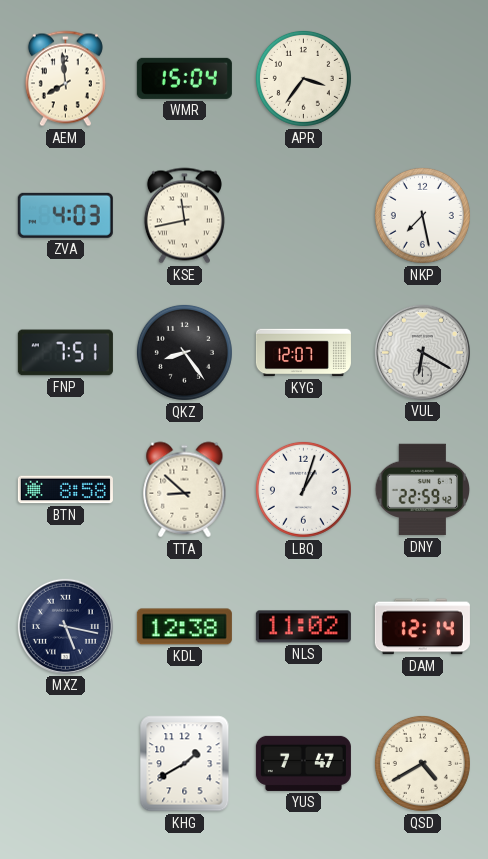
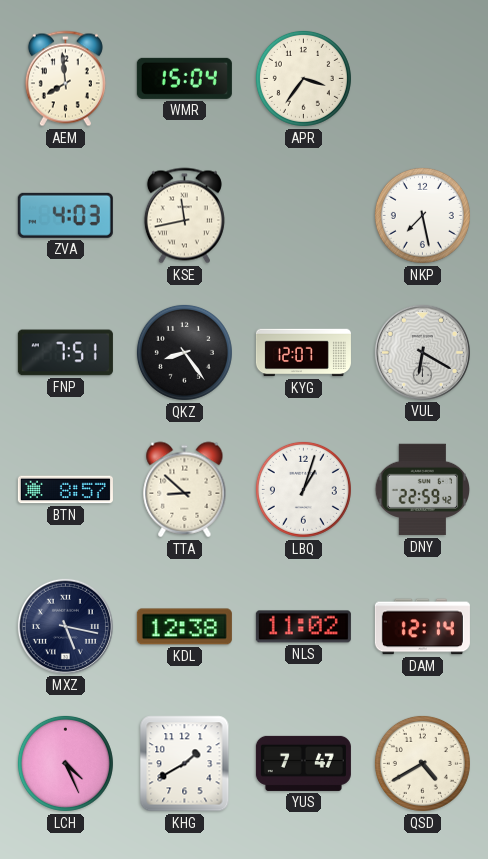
BTN: 8:58 -> 8:57 (65, 490)
LCH: none -> 4:26 (65, 763)
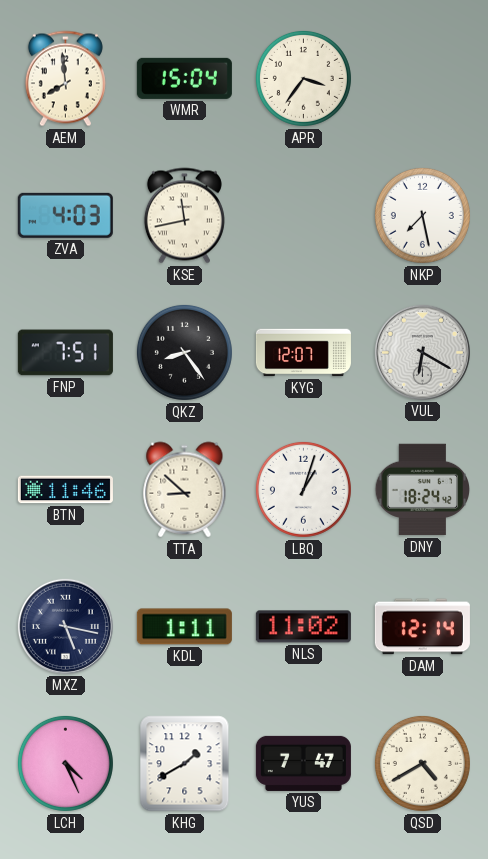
BTN: 8:57 -> 11:46 (65, 490)
DNY: 22:59 -> 18:24 (423, 490)
KDL: 12:38 -> 1:11 (184, 627)
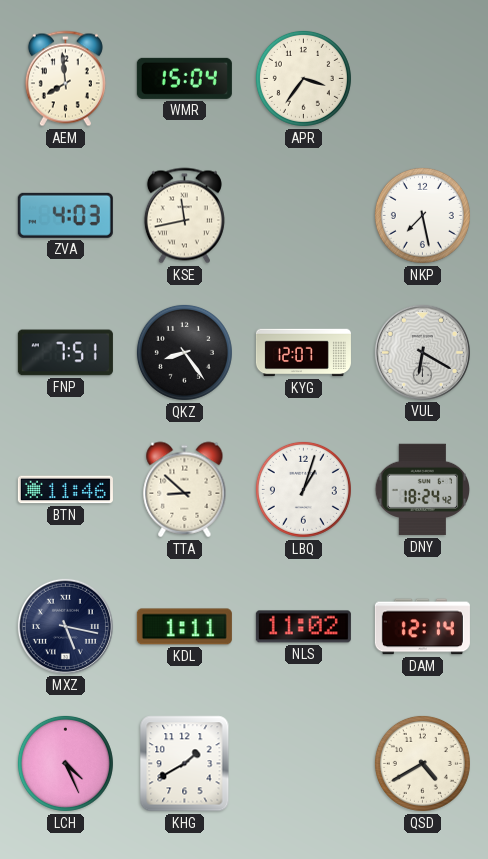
YUS: 7:47 -> none (303, 763)
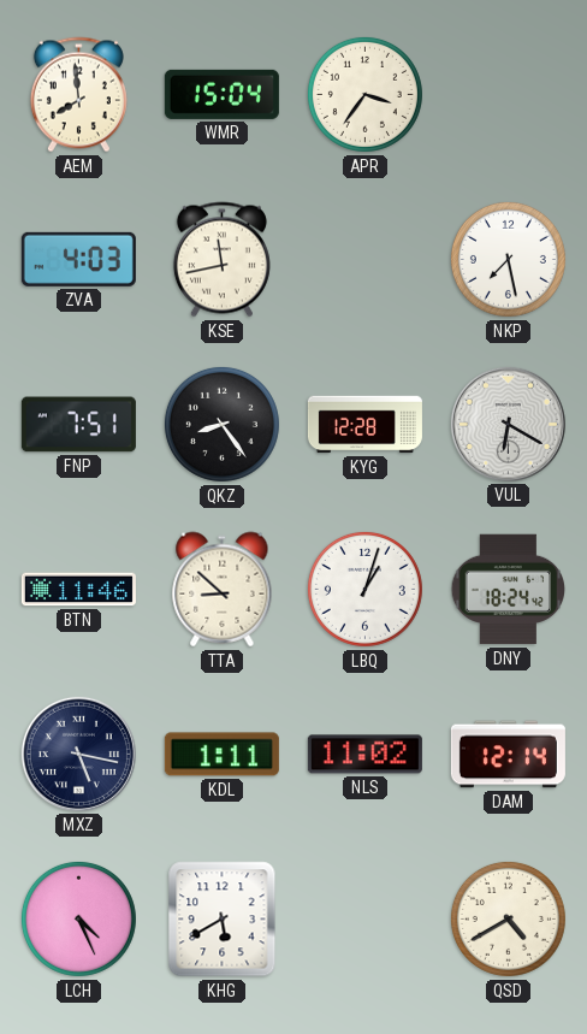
KYG: 12:07 -> 12:28 (364, 425)
KHG: 1:40 -> 5:40 (223, 920)
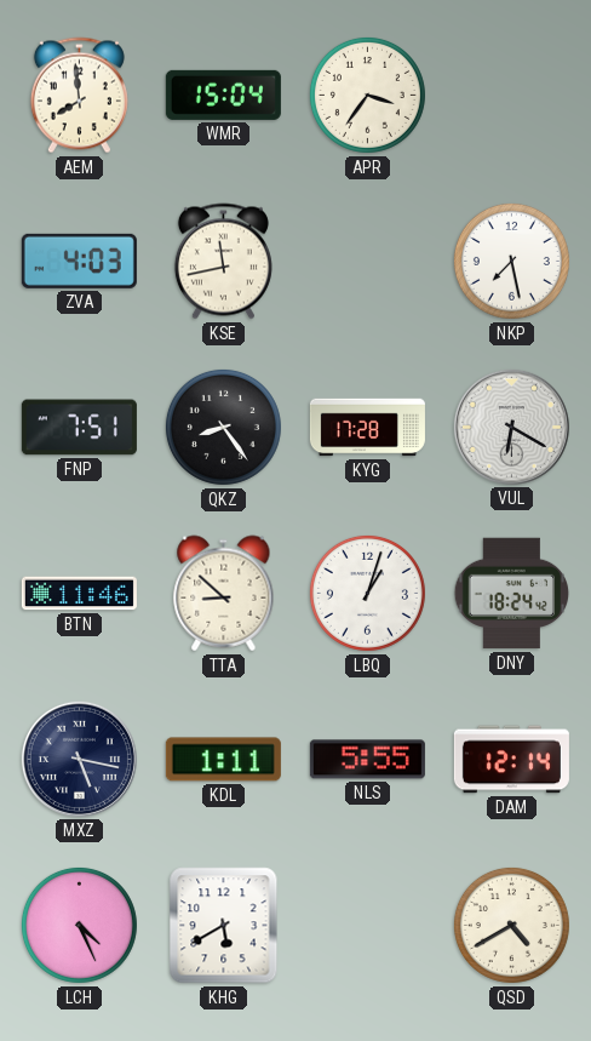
KYG: 12:28 -> 17:28 (367, 428)
NLS: 11:02 -> 5:55 (367, 760)
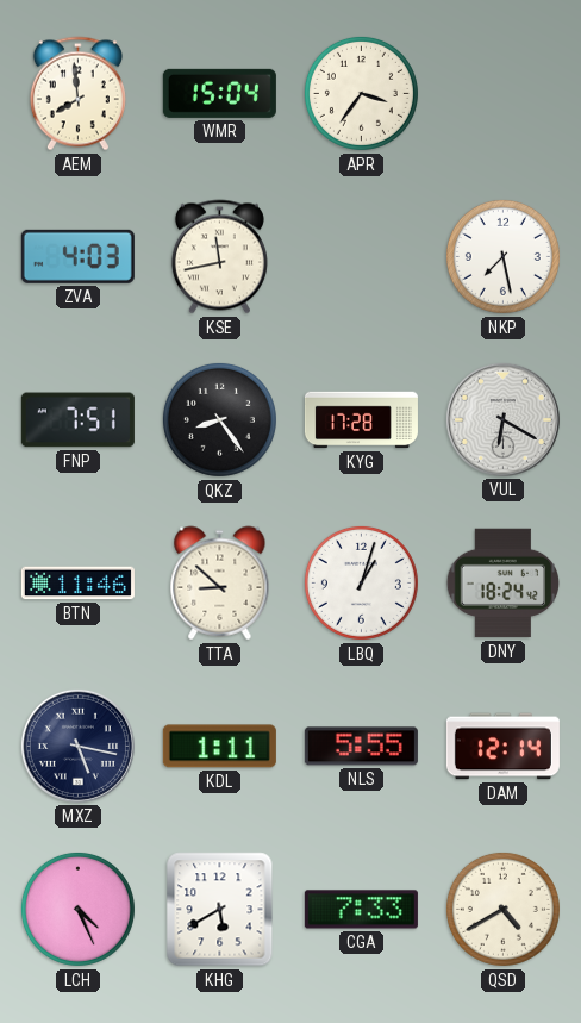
CGA: none -> 7:33 (361, 910)
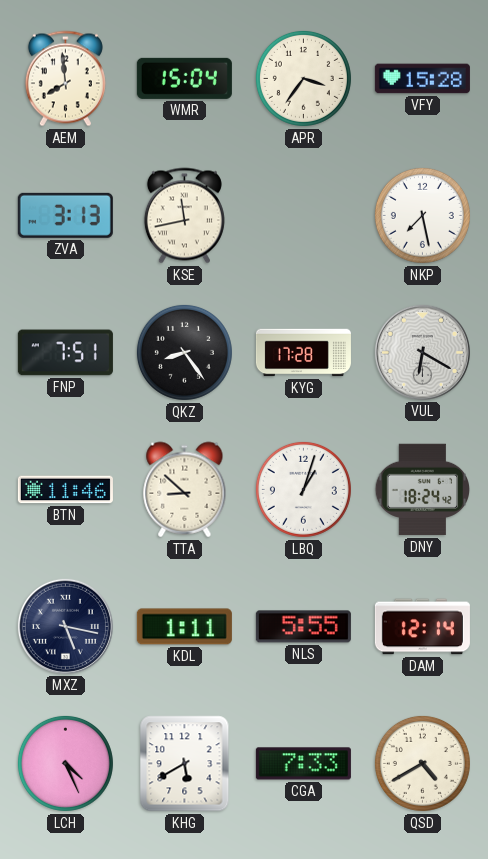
VFY: none -> 15:28 (422, 79)
ZVA: 4:03 -> 3:13 (65, 215)
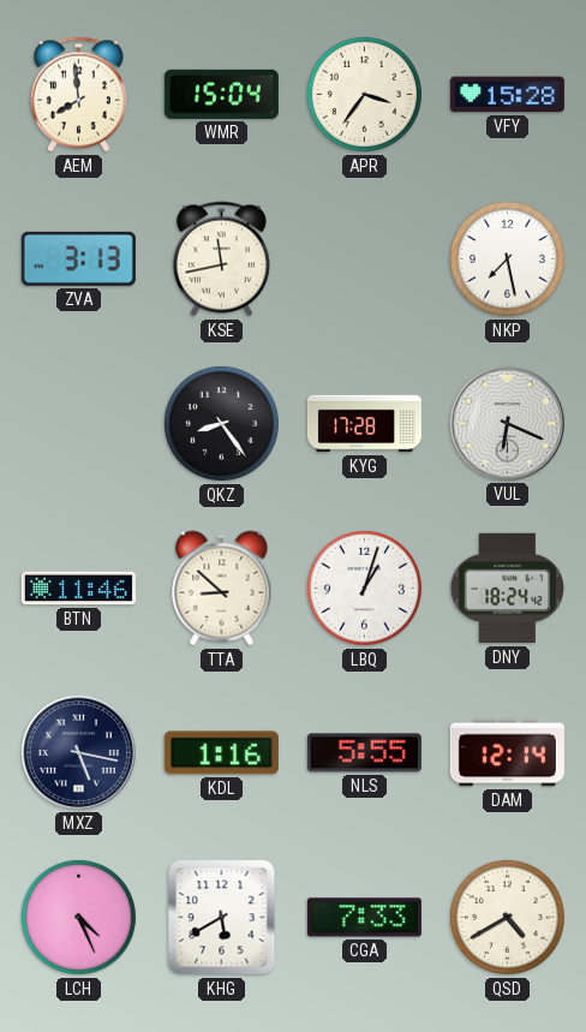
FNP: 7:51 -> none (65, 353)
VUL: 6:20 -> 6:19 (507, 423)
KDL: 1:11 -> 1:16 (221, 753)
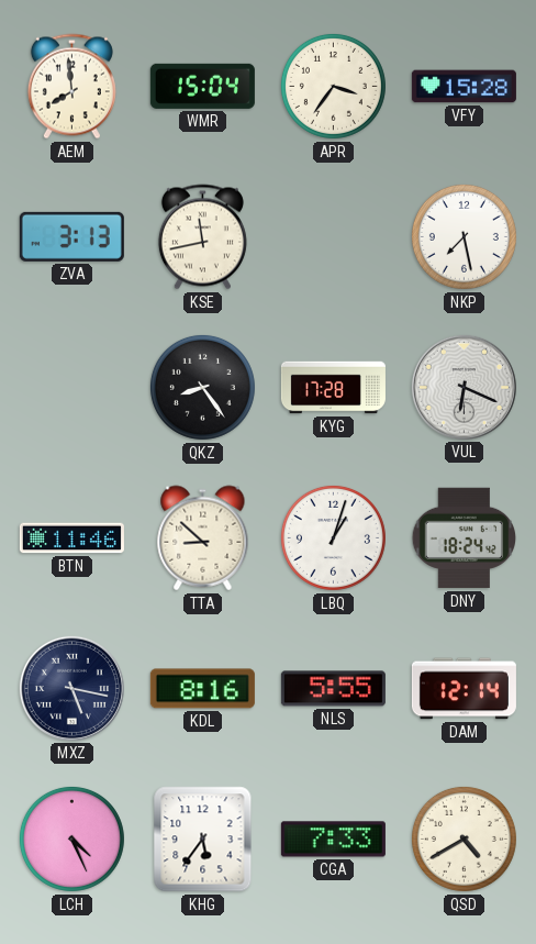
KDL: 1:16 -> 8:16 (202, 689)
KHG: 5:40 -> 5:36 (203, 840)
